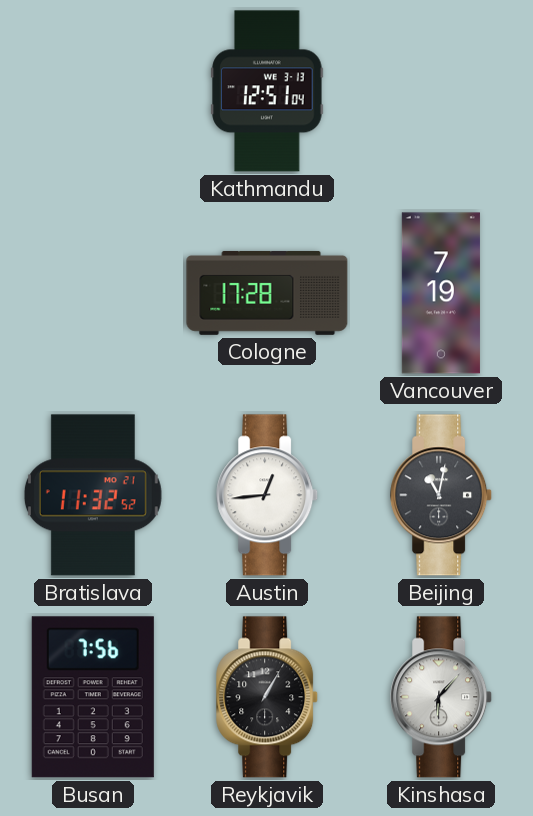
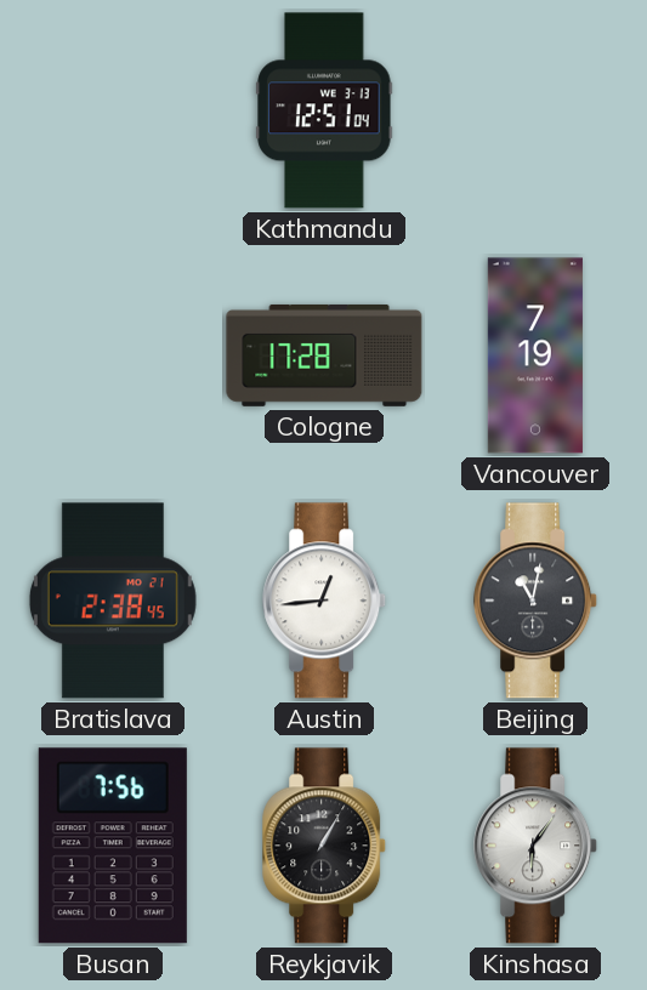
Bratislava: 11:32 -> 2:38 (113, 601)
Kinshasa: 6:07 -> 6:06 (537, 846)
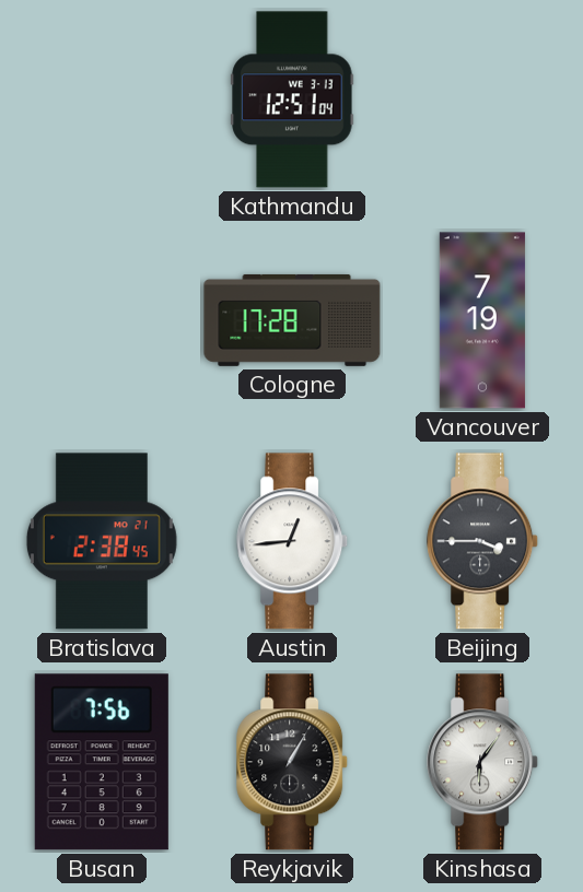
Beijing: 11:02 -> 3:45 (483, 541)
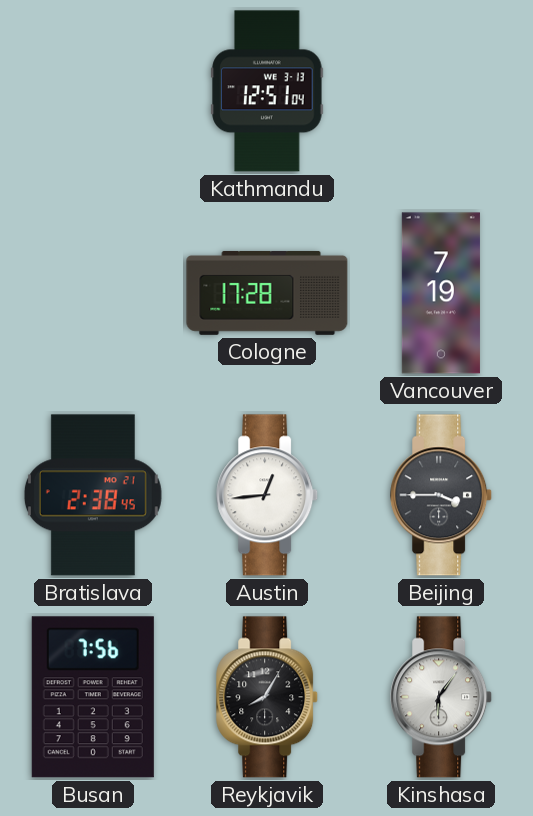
Reykjavik: 1:05 -> 8:05 (268, 697)
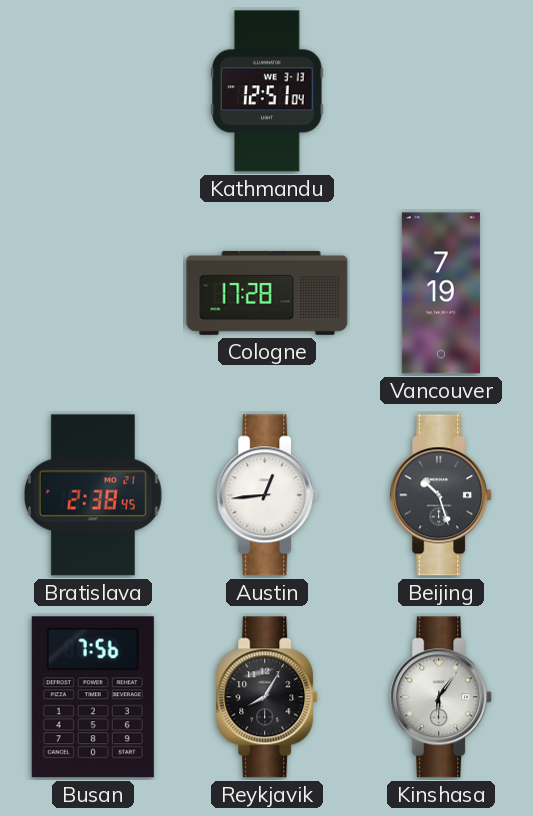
Beijing: 3:45 -> 10:27 (442, 495)
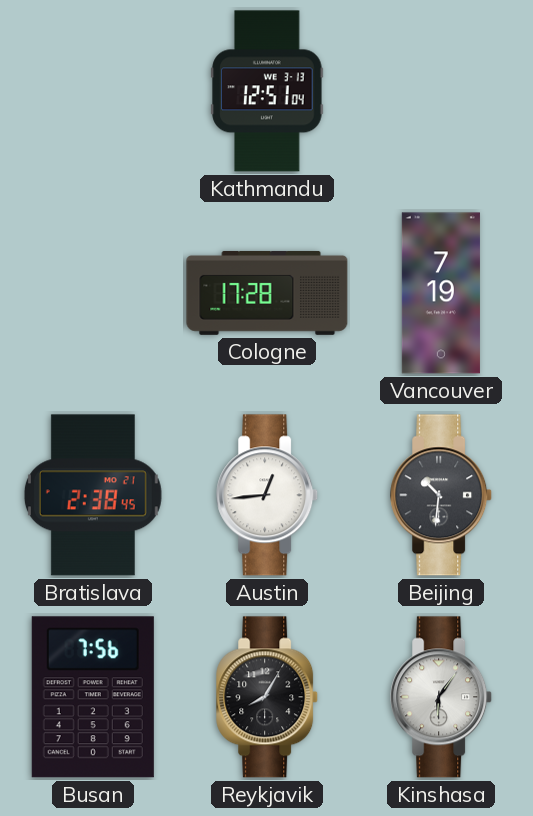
Beijing: 10:27 -> 10:31 (442, 495)
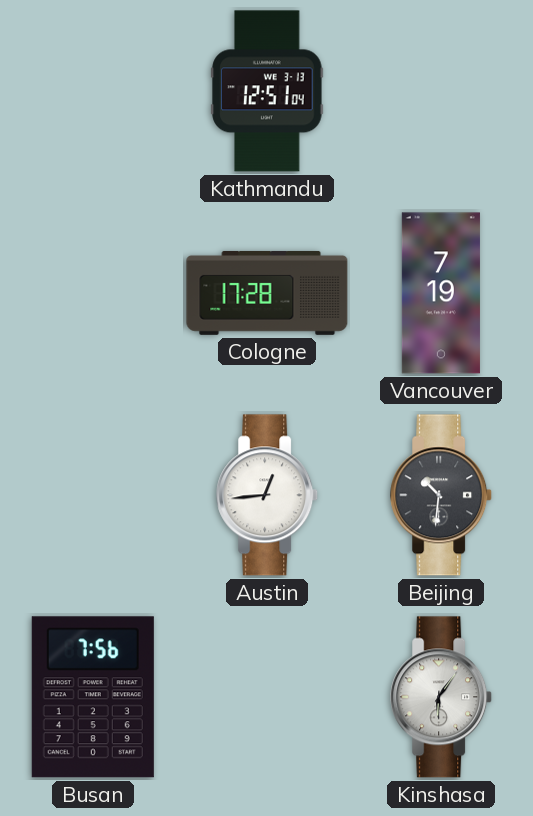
Bratislava: 2:38 -> none (93, 495)
Reykjavik: 8:05 -> none (268, 697)
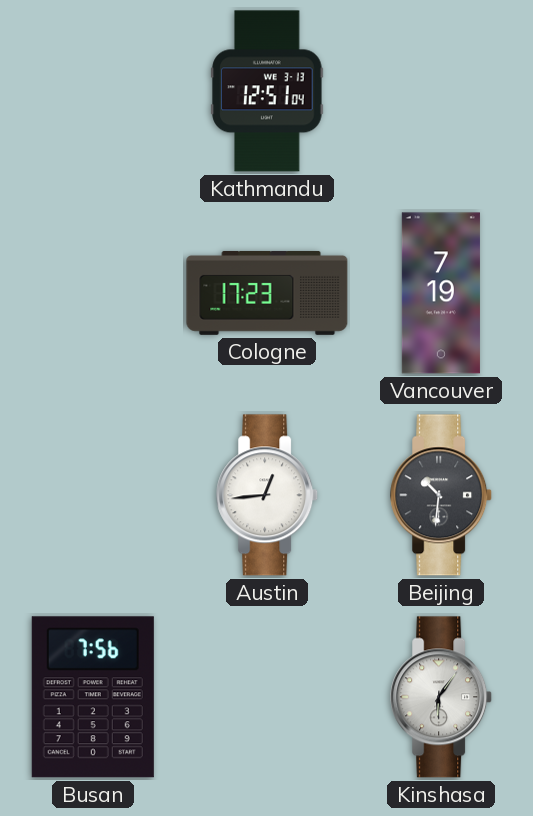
Cologne: 17:28 -> 17:23 (267, 293)
